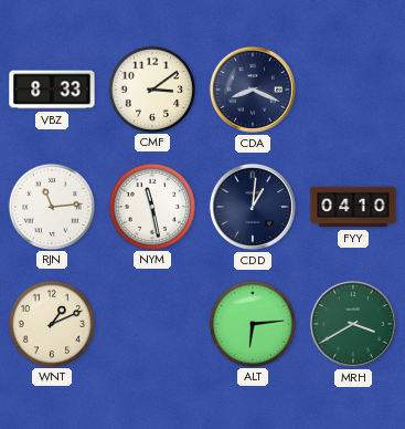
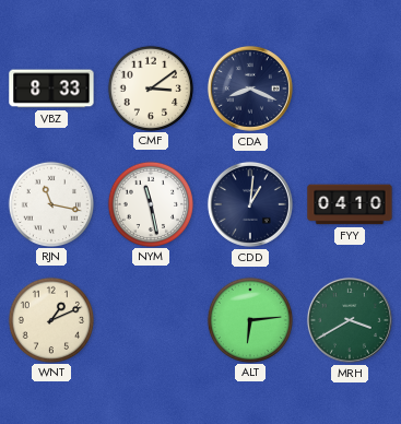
RJN: 11:14 -> 11:17 (50, 203)
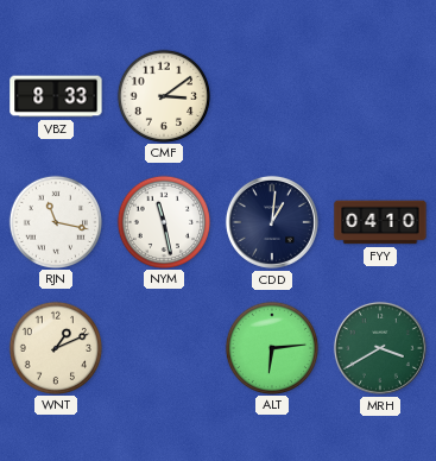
CDA: 8:19 -> none (250, 89)
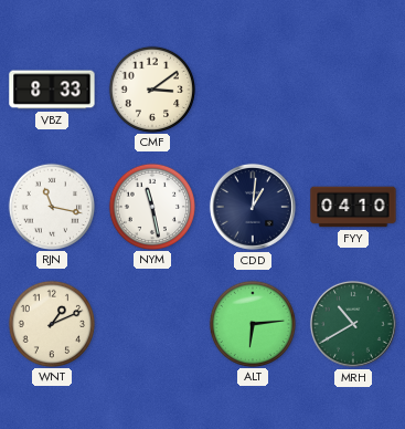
MRH: 3:40 -> 10:40 (353, 324)
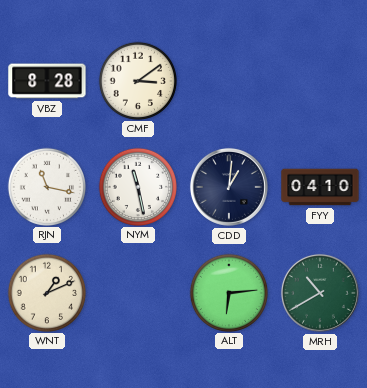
VBZ: 8:33 -> 8:28 (47, 81)
